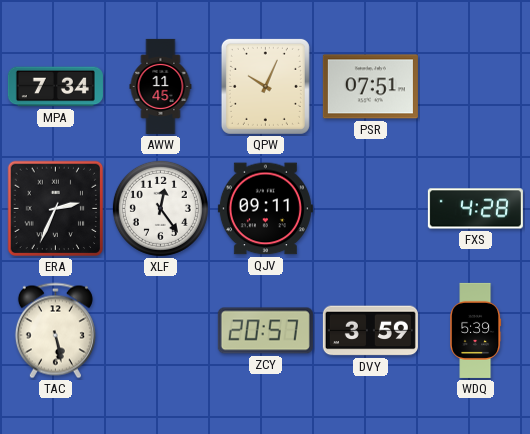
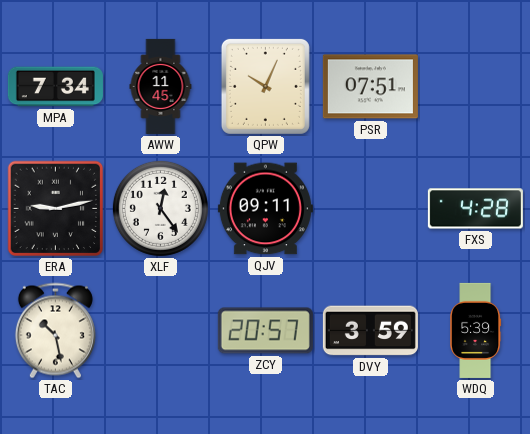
ERA: 2:34 -> 9:13 (56, 209)
TAC: 5:28 -> 10:28 (55, 331)
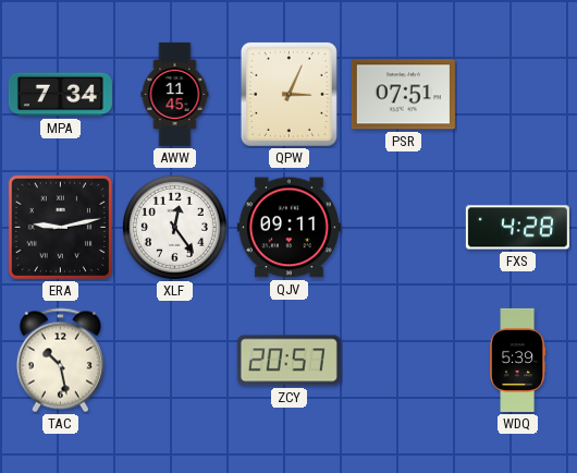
QPW: 10:04 -> 3:04 (288, 94)
DVY: 3:59 -> none (370, 331)
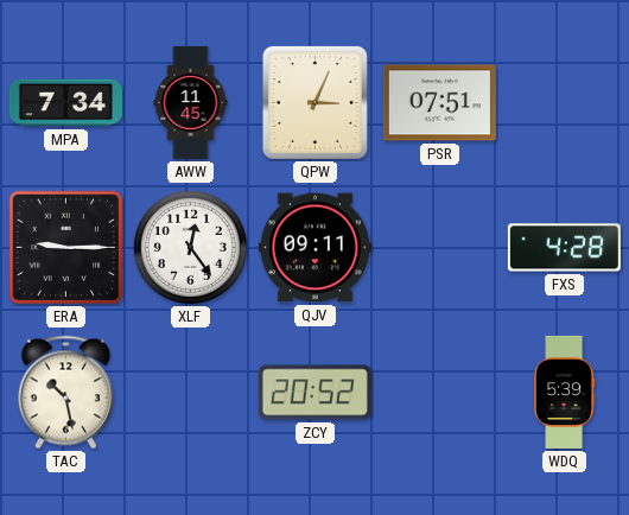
ERA: 9:13 -> 9:15 (66, 248)
ZCY: 20:57 -> 20:52 (314, 393)
